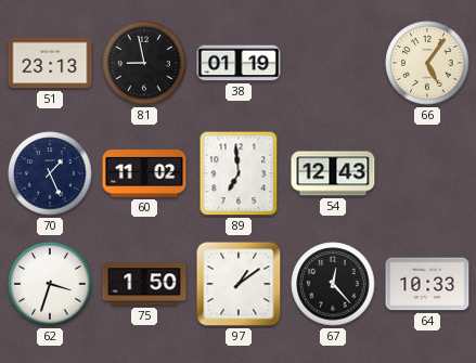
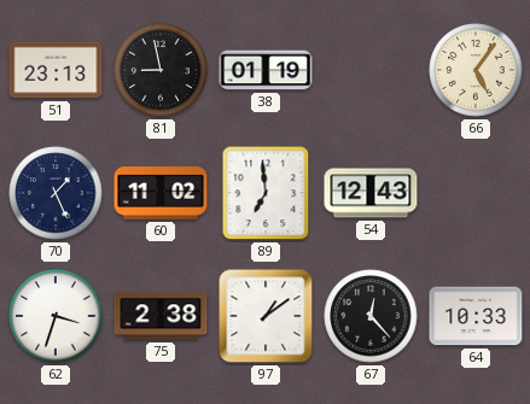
75: 1:50 -> 2:38 (161, 316)
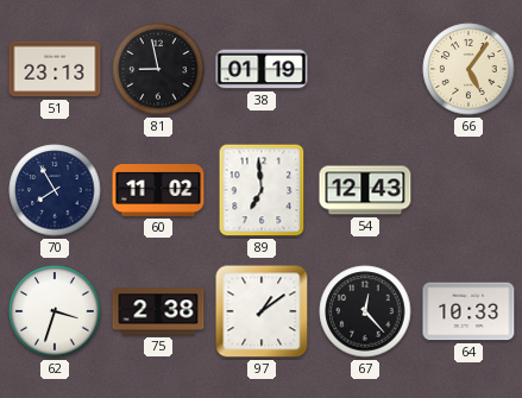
70: 1:26 -> 7:55 (55, 190)
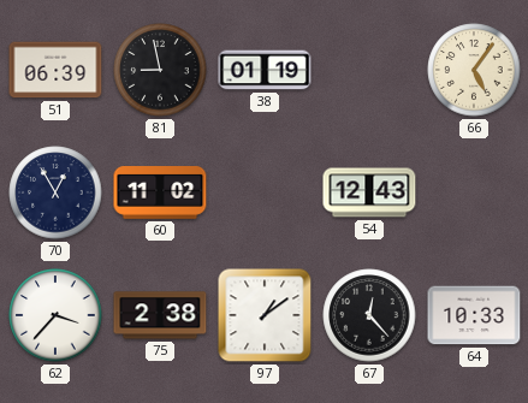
51: 23:13 -> 06:39 (55, 70)
70: 7:55 -> 12:55 (55, 192)
89: 6:59 -> none (262, 190)
62: 3:33 -> 3:37 (55, 315)
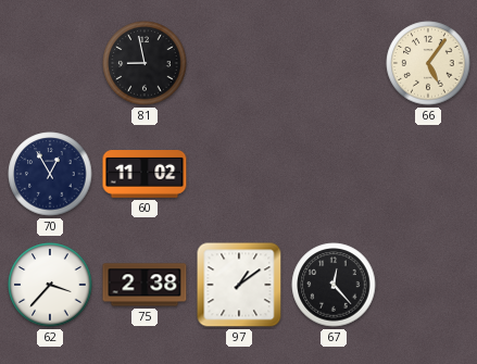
51: 06:39 -> none (55, 70)
38: 01:19 -> none (265, 70)
54: 12:43 -> none (369, 192)
64: 10:33 -> none (474, 315)
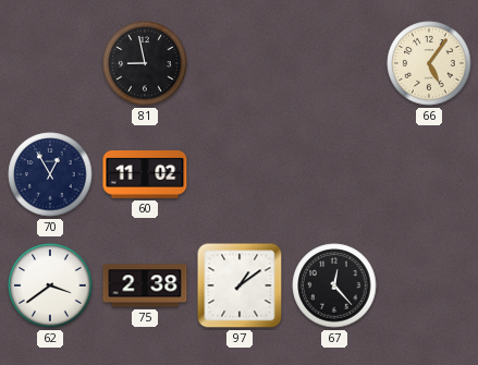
62: 3:37 -> 3:39 (50, 285)
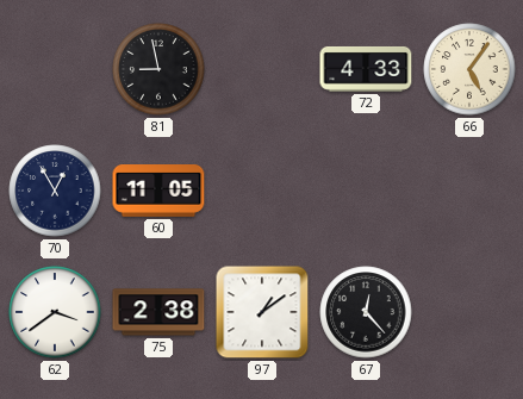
72: none -> 4:33 (366, 69)
60: 11:02 -> 11:05 (158, 192)
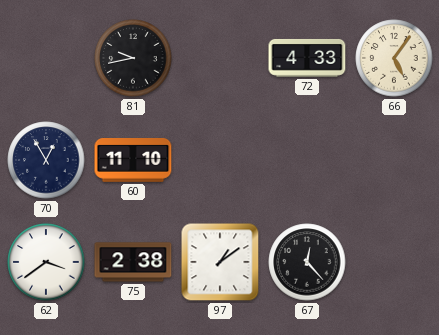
81: 8:58 -> 9:43 (133, 58)
60: 11:05 -> 11:10 (133, 161)
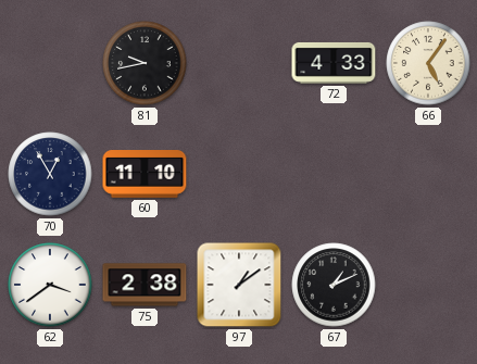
67: 12:23 -> 1:11 (334, 285)
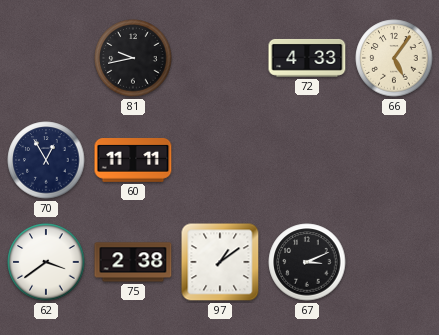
60: 11:10 -> 11:11 (133, 161)
67: 1:11 -> 3:11 (307, 262)
